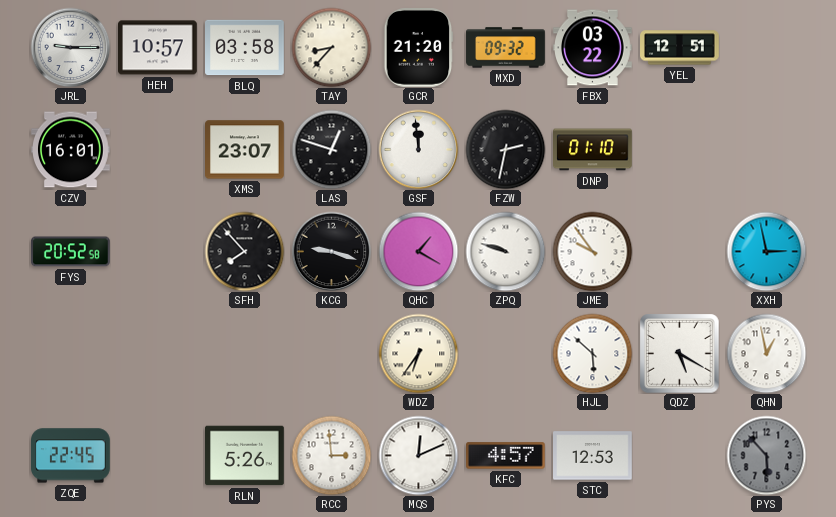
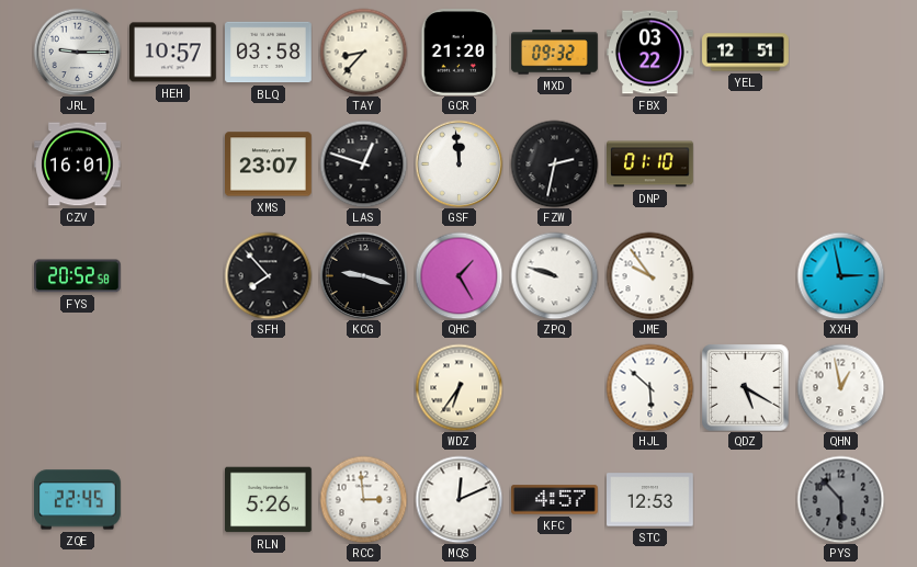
QHC: 1:20 -> 1:25 (459, 275)
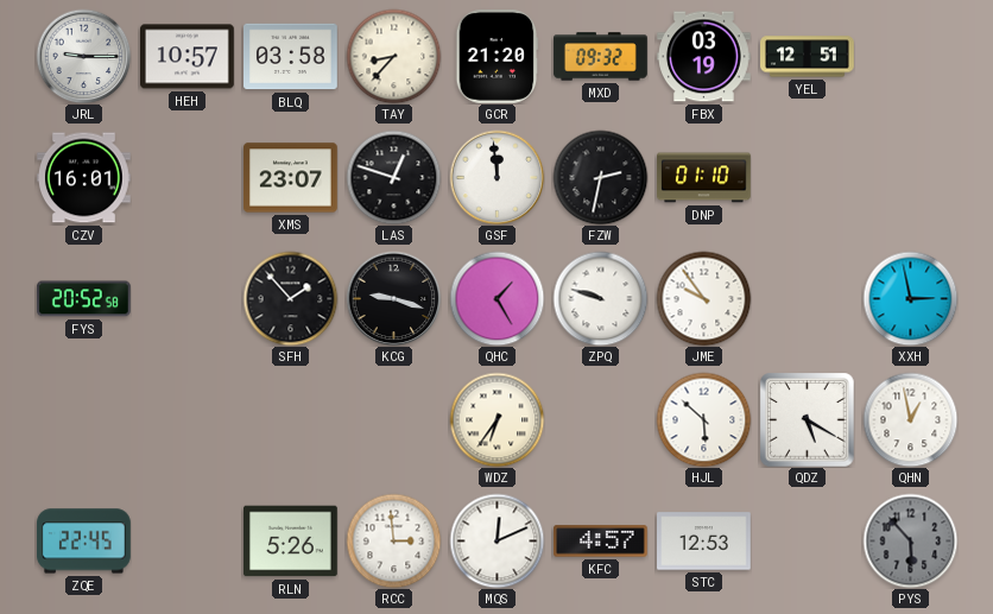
FBX: 03:22 -> 03:19 (704, 57)
SFH: 7:53 -> 1:53 (290, 298)
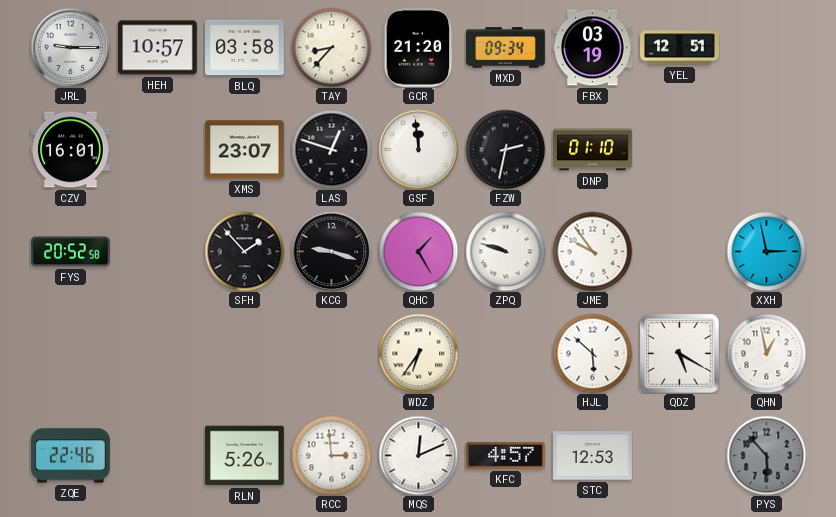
MXD: 09:32 -> 09:34 (506, 48)
ZQE: 22:45 -> 22:46 (71, 456)
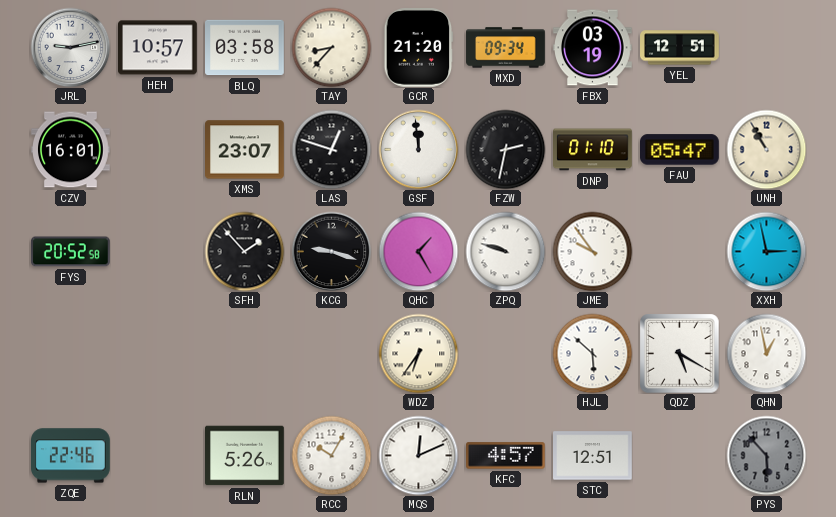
JRL: 9:15 -> 9:13 (70, 47)
FAU: none -> 05:47 (680, 150)
UNH: none -> 10:55 (766, 149)
RCC: 2:59 -> 10:05 (331, 455)
STC: 12:53 -> 12:51 (593, 456)
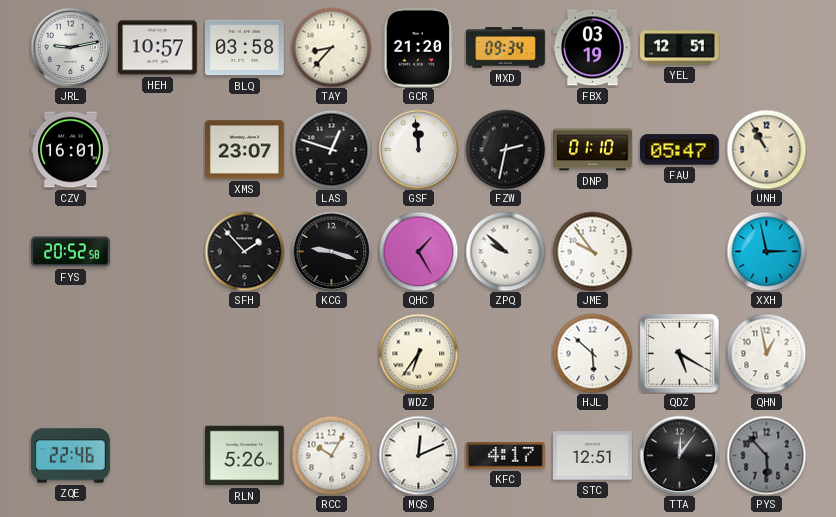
ZPQ: 9:48 -> 9:52 (505, 251)
KFC: 4:57 -> 4:17 (506, 456)
TTA: none -> 12:06 (679, 455)
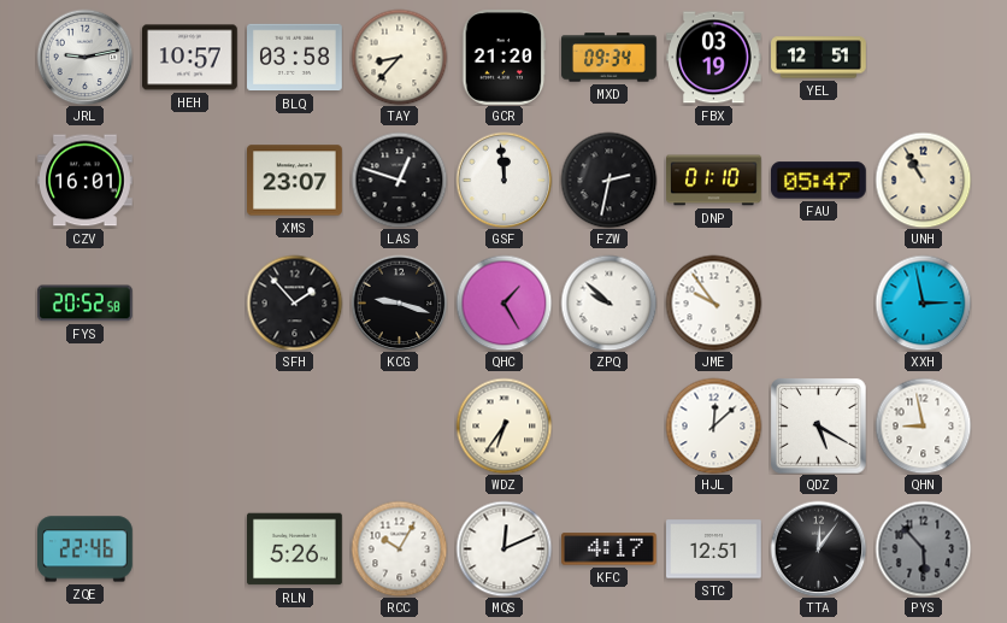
HJL: 5:52 -> 12:08 (713, 425)
QHN: 12:58 -> 8:58 (923, 425)
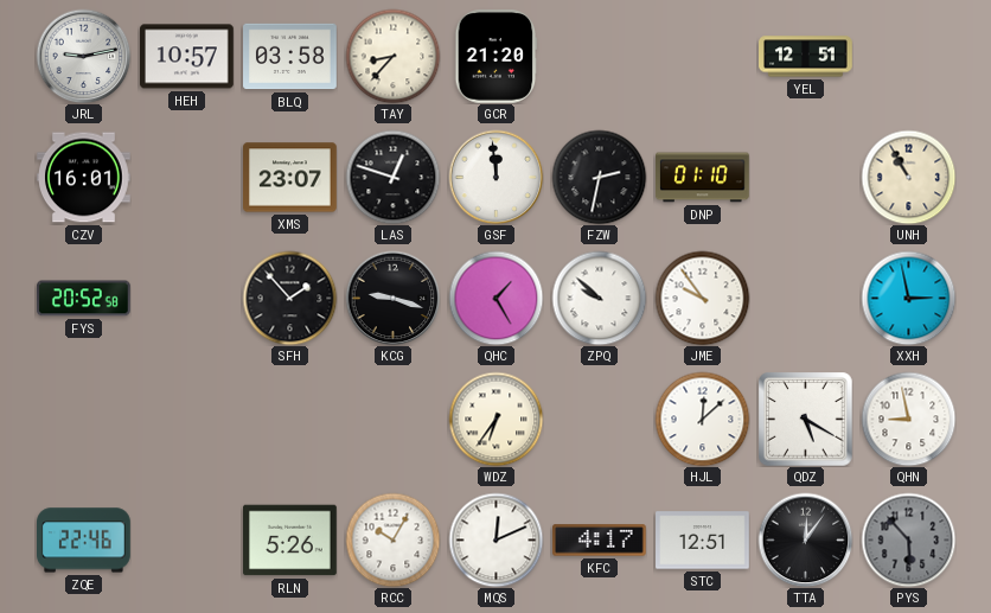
MXD: 09:34 -> none (609, 58)
FBX: 03:19 -> none (714, 58)
FAU: 05:47 -> none (819, 181)
